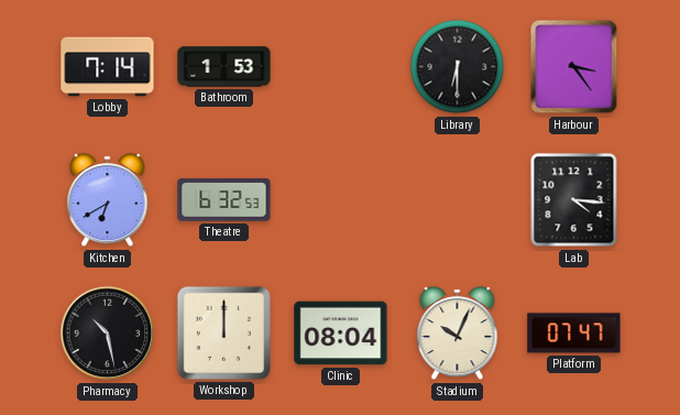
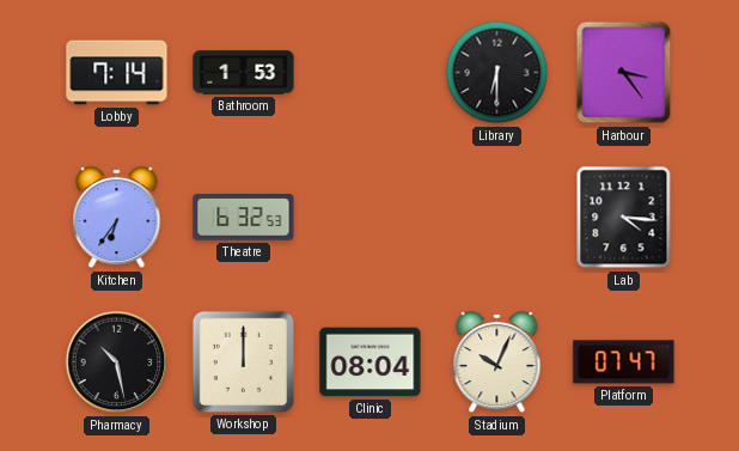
Kitchen: 6:40 -> 6:36 (117, 218)
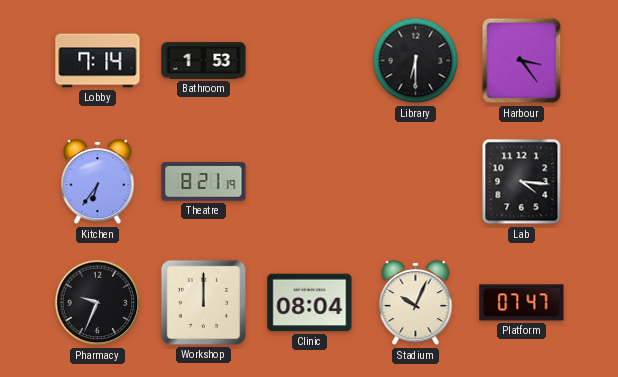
Theatre: 6:32 -> 8:21 (204, 182)
Pharmacy: 10:28 -> 9:34 (98, 303)
